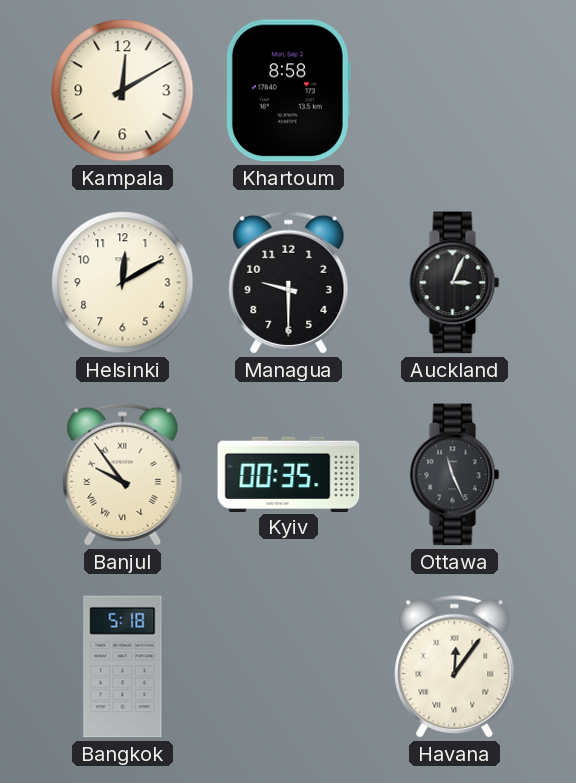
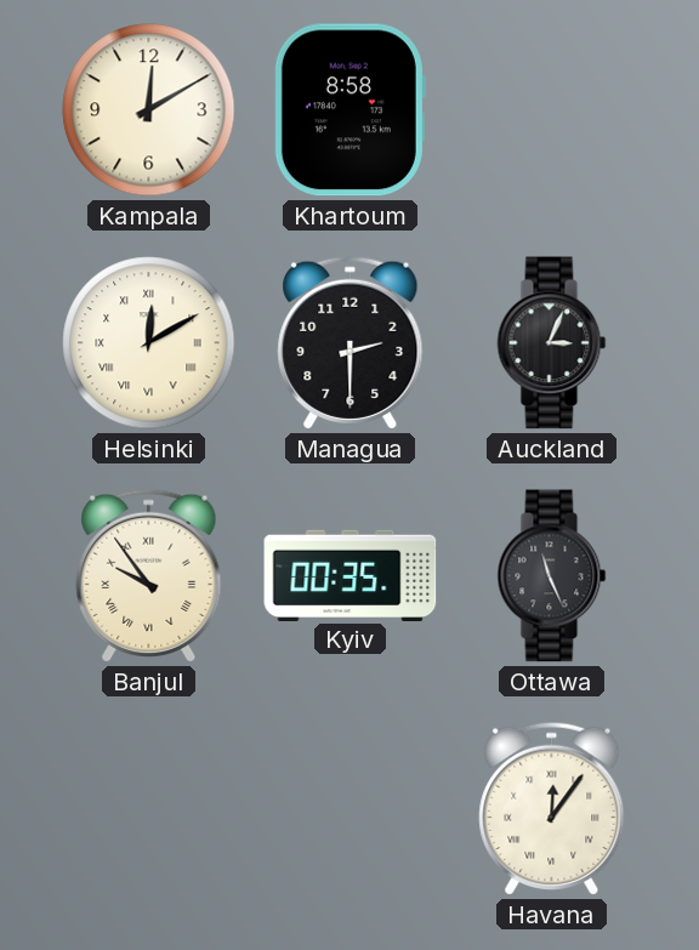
Helsinki numerals: Arabic -> Roman (149, 343)
Managua: 9:30 -> 2:30 (351, 342)
Bangkok: 5:18 -> none (123, 667)
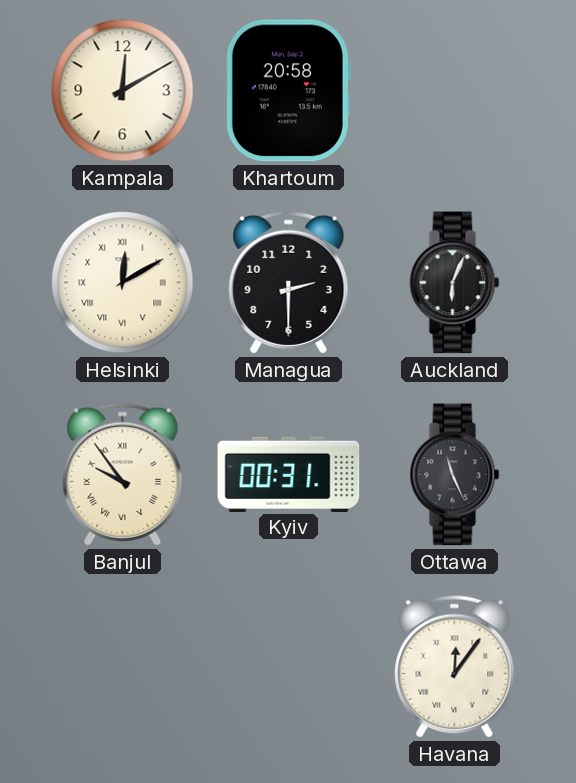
Khartoum: 8:58 -> 20:58 (288, 91)
Auckland: 3:04 -> 6:04 (455, 283)
Kyiv: 00:35 -> 00:31 (289, 474)
